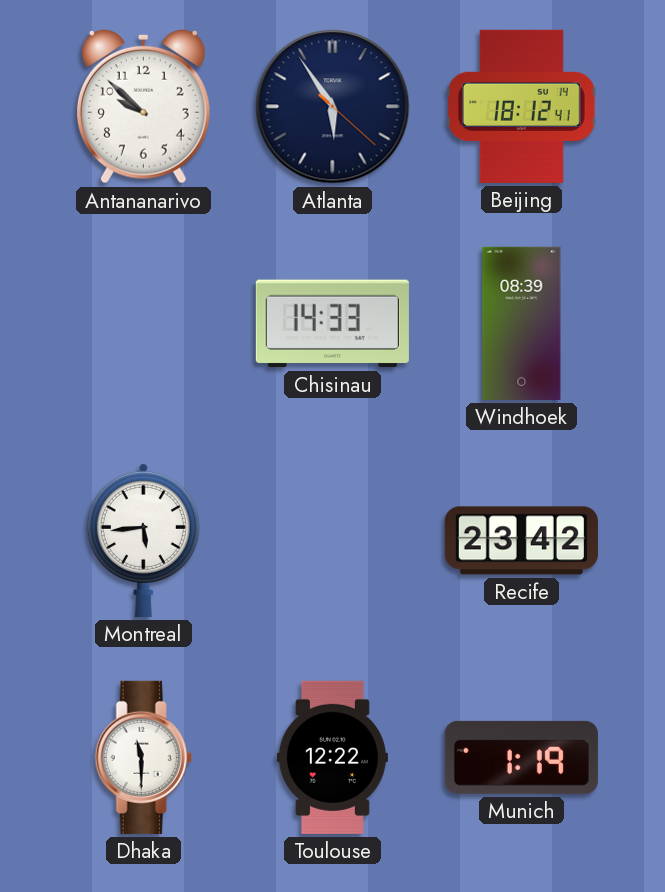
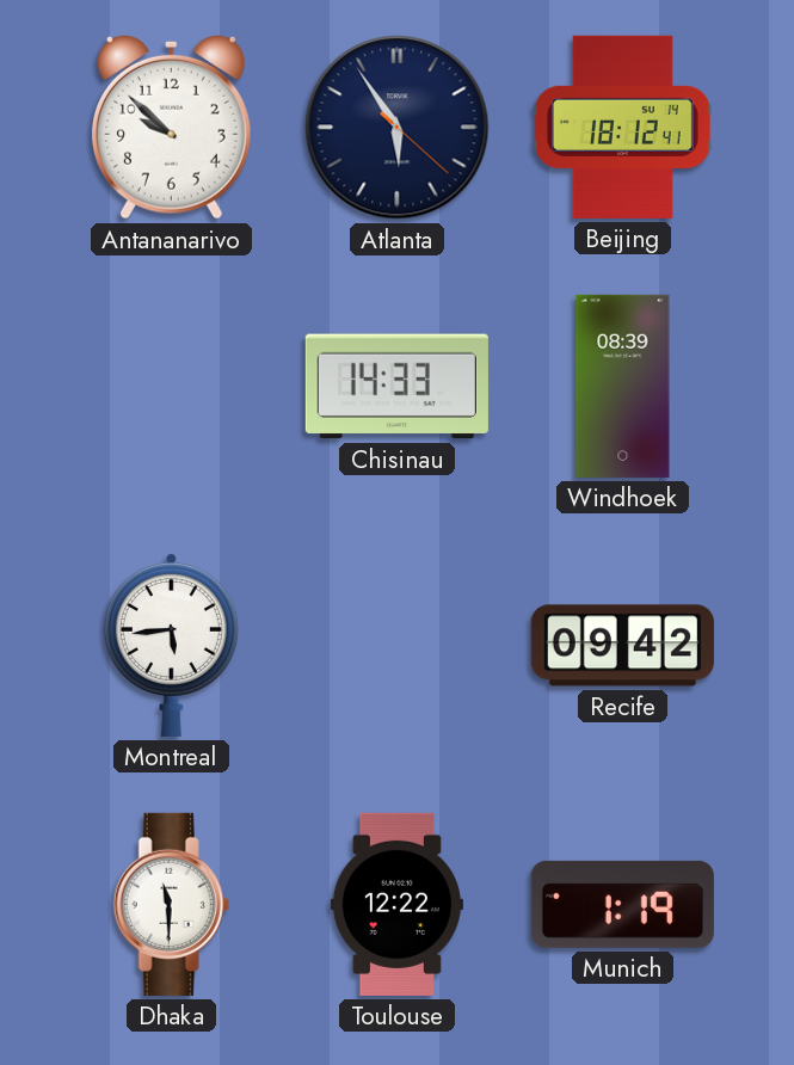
Recife: 23:42 -> 09:42 (622, 646)
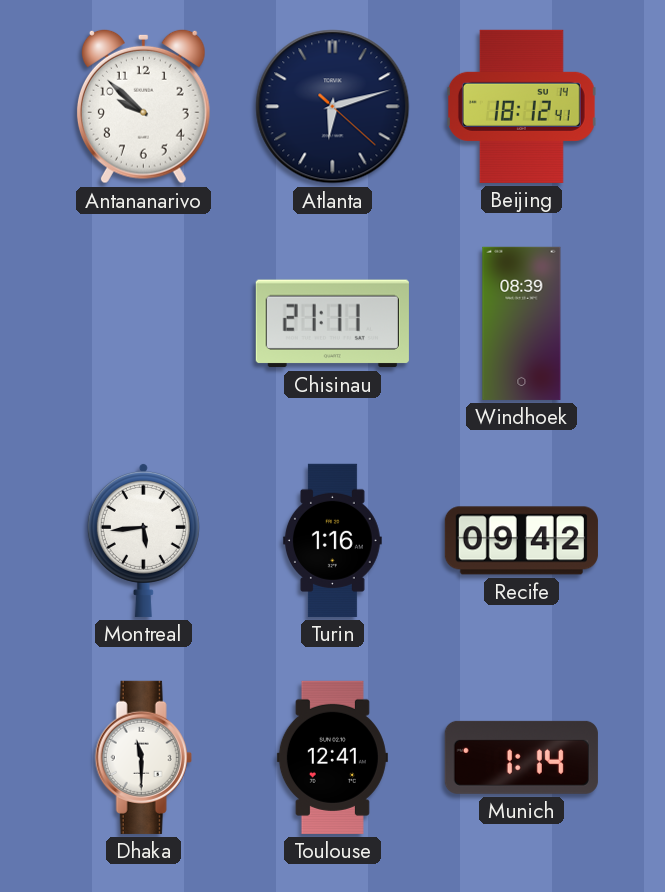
Atlanta: 5:54 -> 6:12 (333, 107)
Chisinau: 14:33 -> 21:11 (332, 324)
Turin: none -> 1:16 (332, 540)
Toulouse: 12:22 -> 12:41 (332, 757)
Munich: 1:19 -> 1:14 (521, 757)
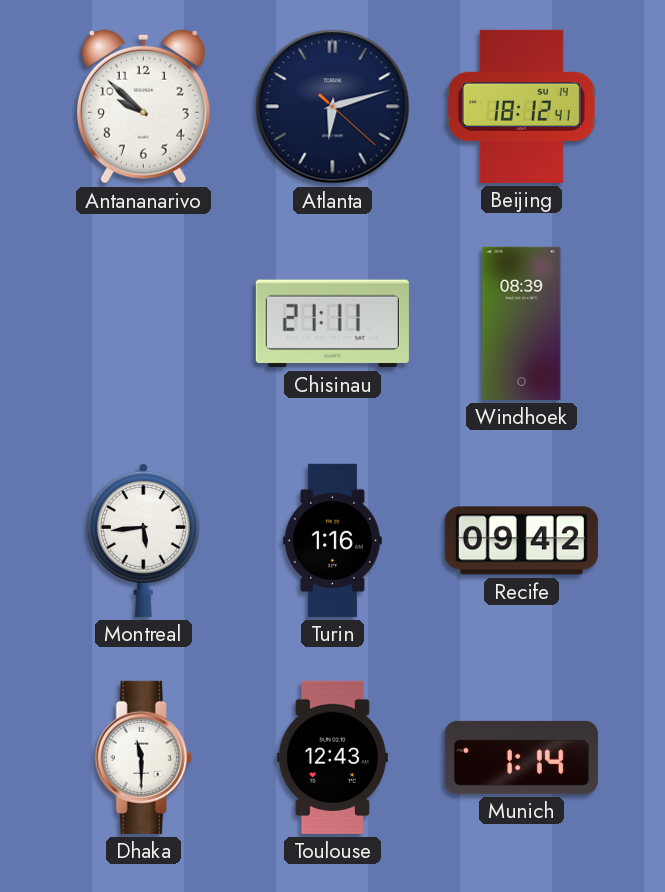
Toulouse: 12:41 -> 12:43 (332, 757)
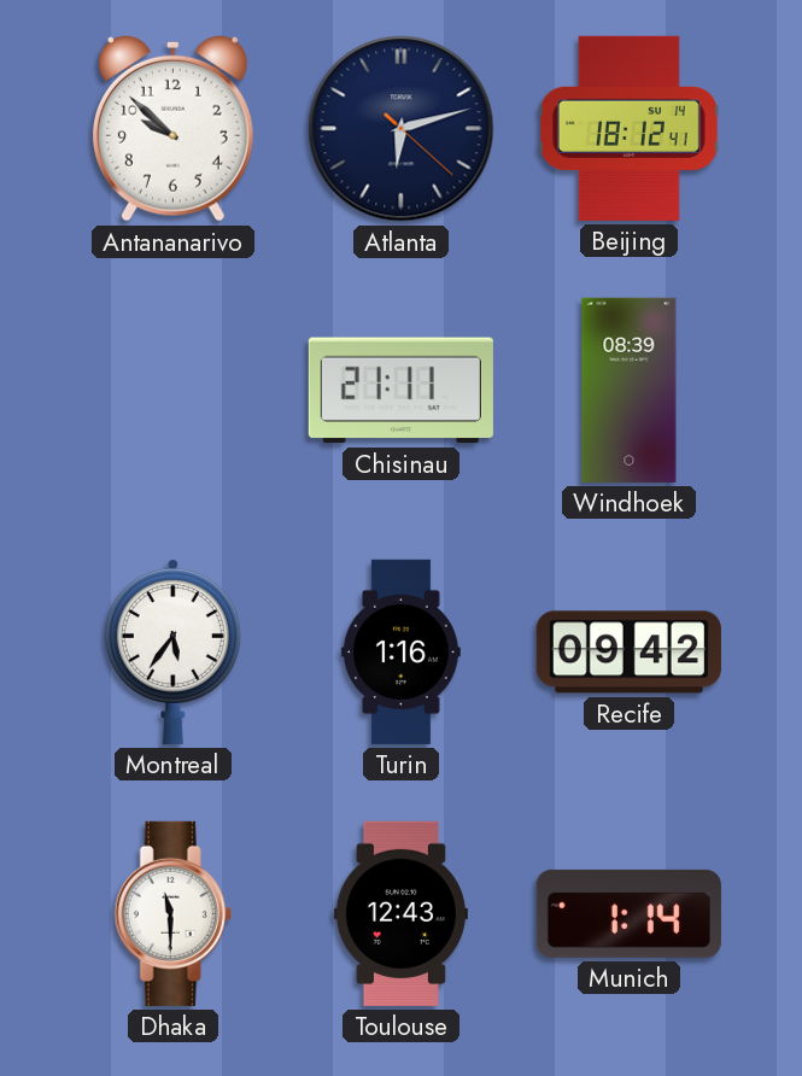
Montreal: 5:44 -> 5:36 (172, 651)
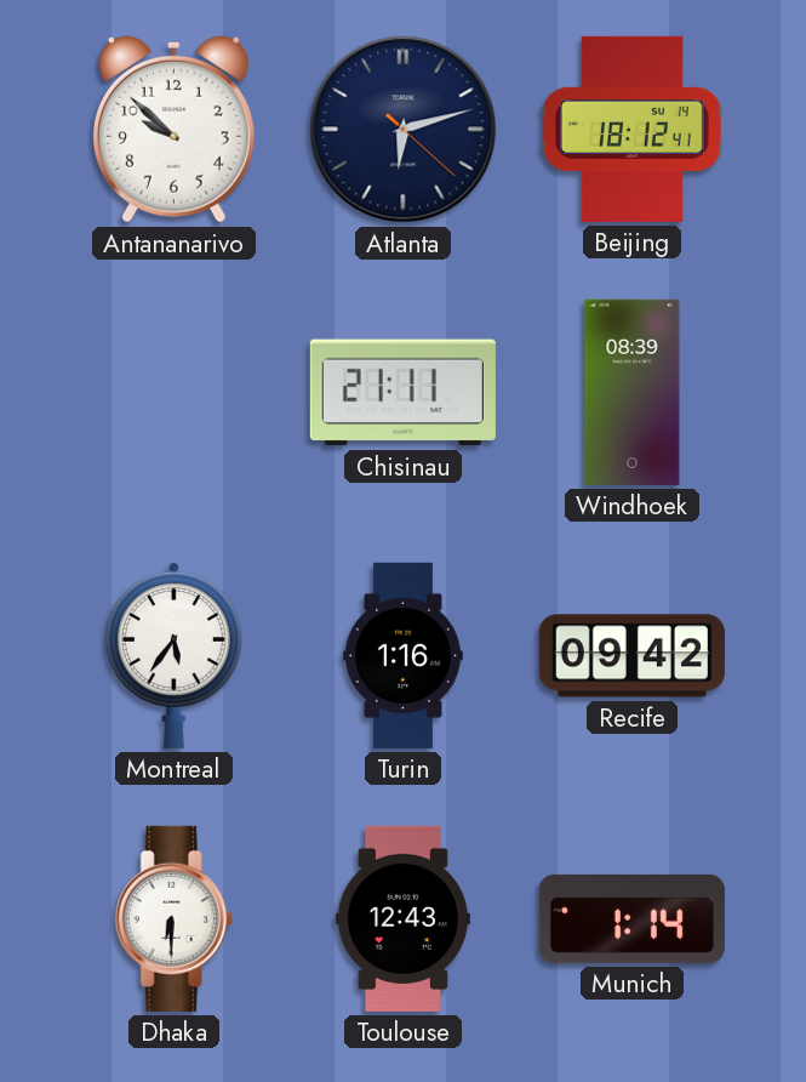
Dhaka: 11:30 -> 6:30 (173, 918)
